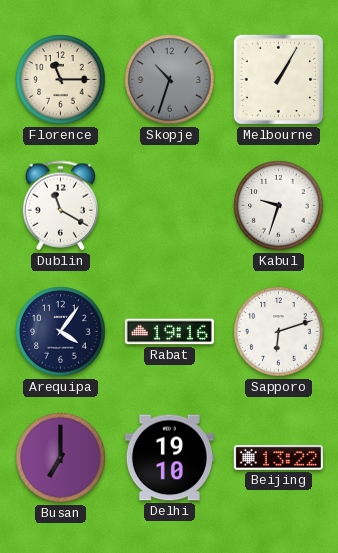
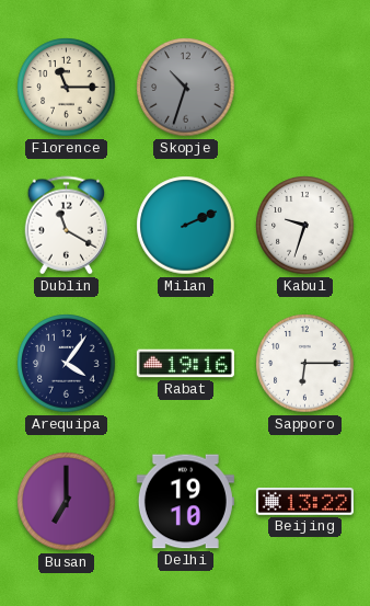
Melbourne: 1:05 -> none (279, 80)
Milan: none -> 2:11 (186, 226)
Sapporo: 6:12 -> 6:15 (305, 364)
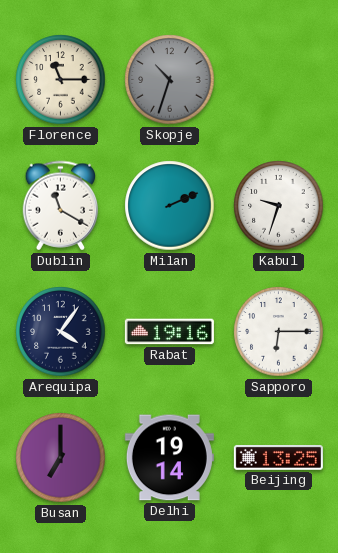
Delhi: 19:10 -> 19:14 (169, 458)
Beijing: 13:22 -> 13:25 (278, 458)
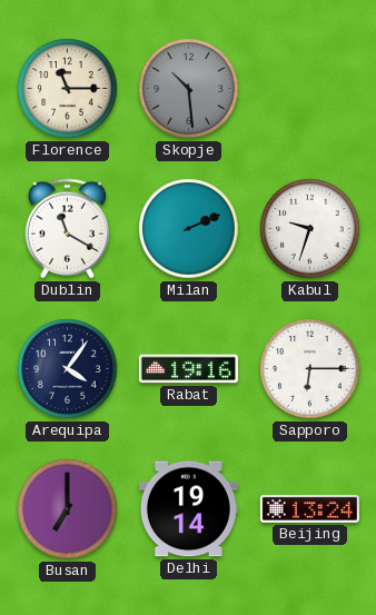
Skopje: 10:33 -> 10:29 (189, 89)
Beijing: 13:25 -> 13:24 (309, 509)
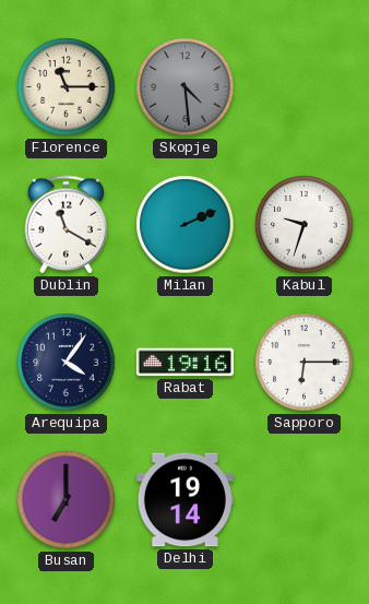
Skopje: 10:29 -> 4:29 (186, 87)
Beijing: 13:24 -> none (309, 509)
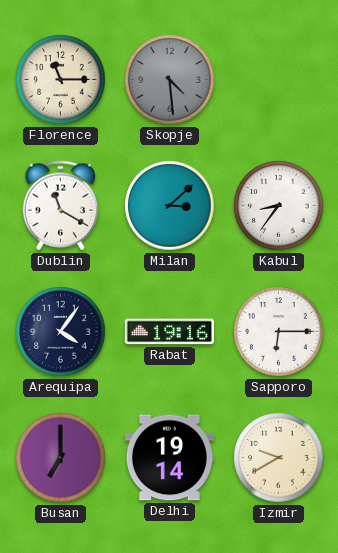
Milan: 2:11 -> 3:08 (170, 206)
Kabul: 9:33 -> 8:36 (279, 206)
Izmir: none -> 9:40 (279, 458)
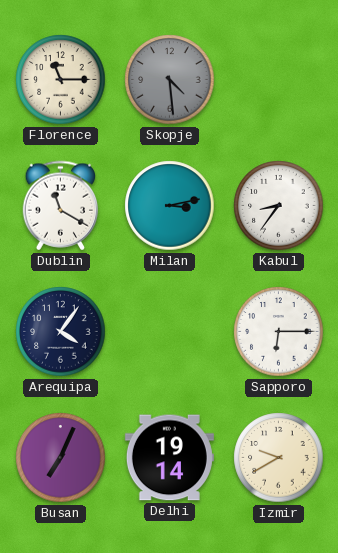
Milan: 3:08 -> 3:13 (170, 206)
Rabat: 19:16 -> none (169, 332)
Busan: 7:00 -> 7:04 (61, 458)
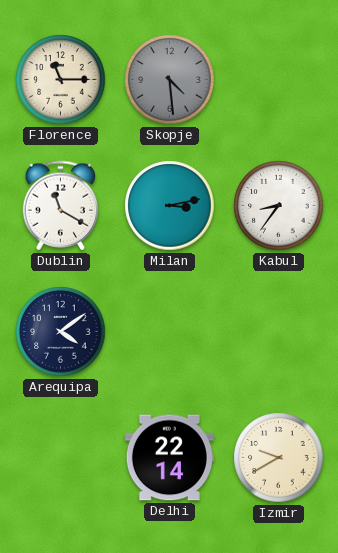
Arequipa: 4:06 -> 4:09 (61, 332)
Sapporo: 6:15 -> none (279, 332)
Busan: 7:04 -> none (61, 458)
Delhi: 19:14 -> 22:14 (169, 458)
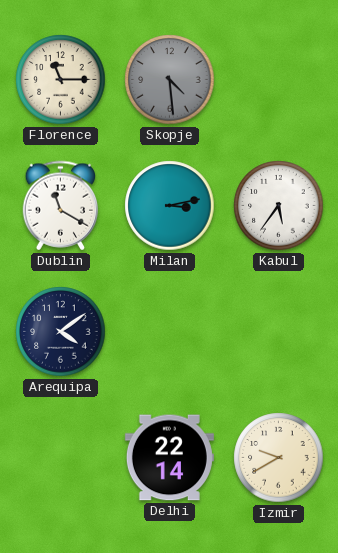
Kabul: 8:36 -> 5:36 (279, 206)
